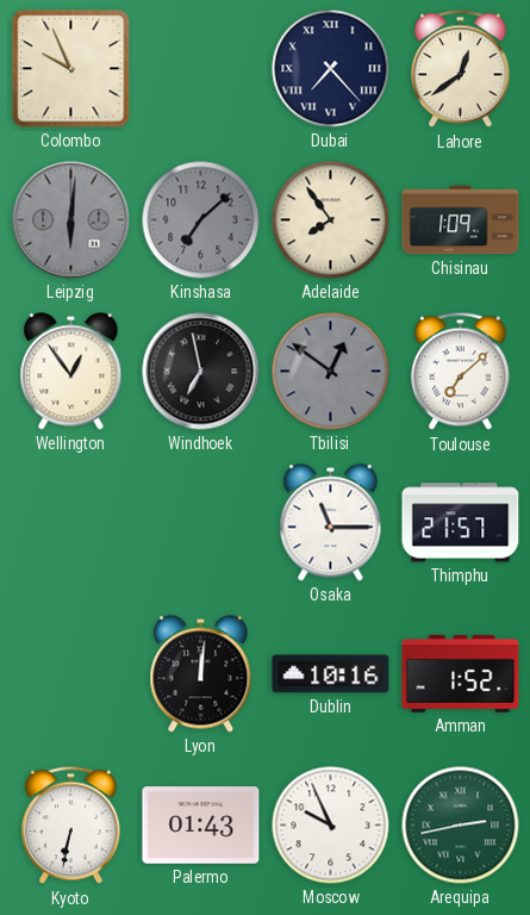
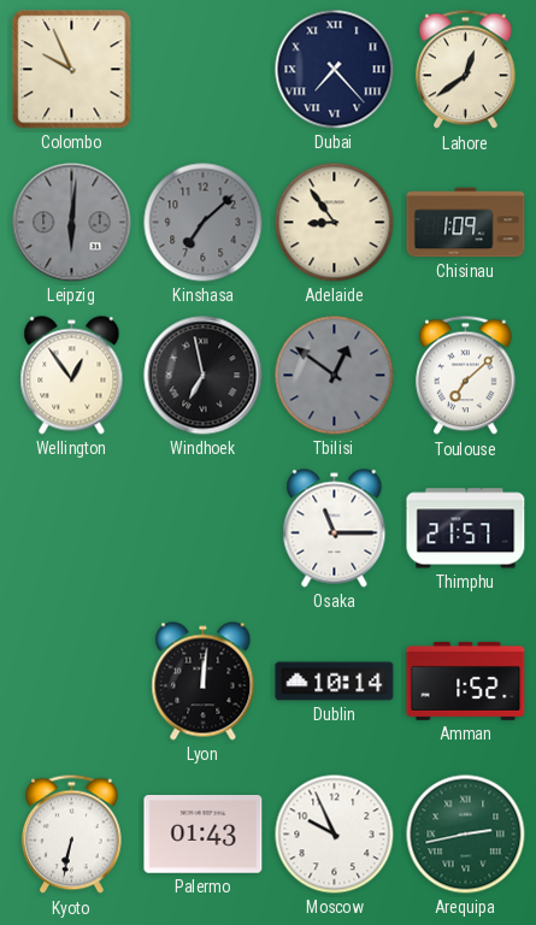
Adelaide: 7:54 -> 8:54 (335, 223)
Dublin: 10:16 -> 10:14 (335, 682)
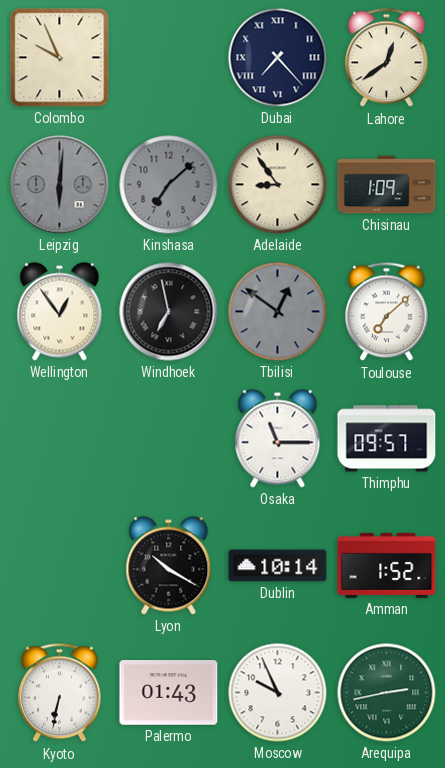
Thimphu: 21:57 -> 09:57 (387, 439)
Lyon: 12:01 -> 10:20 (169, 566)
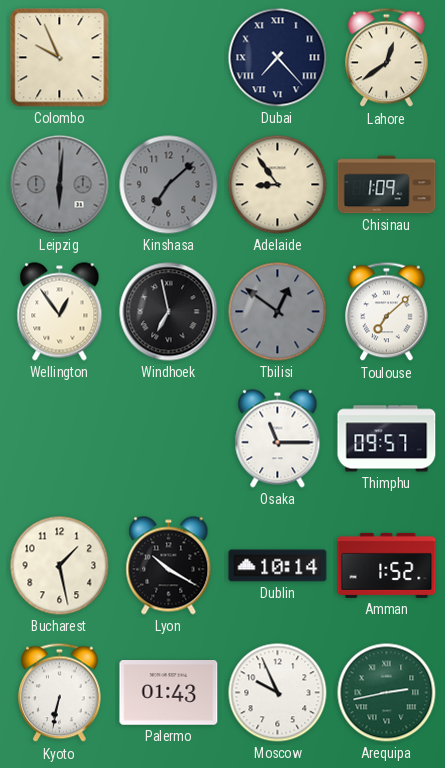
Bucharest: none -> 1:28 (60, 566)
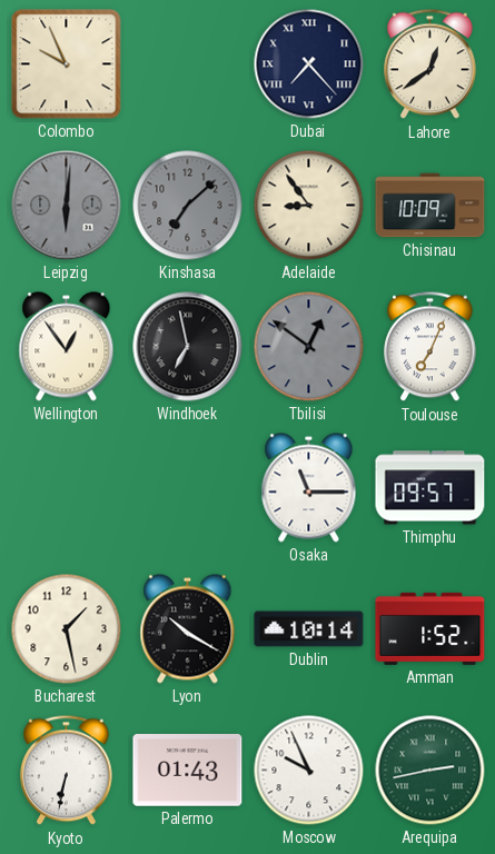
Chisinau: 1:09 -> 10:09 (430, 206)
Toulouse: 7:08 -> 7:04 (430, 347)
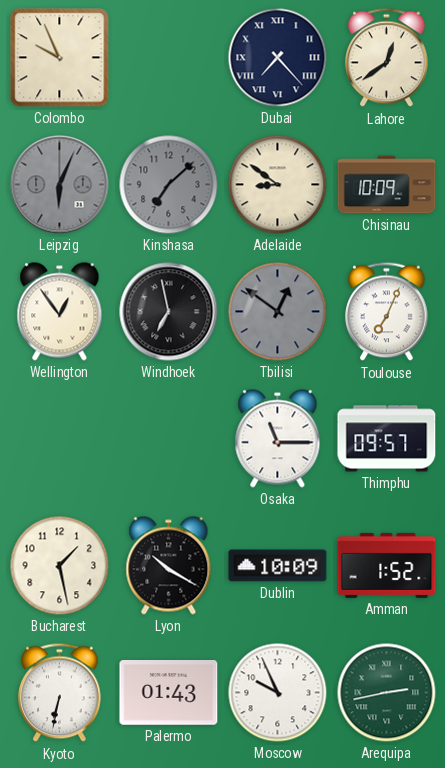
Leipzig: 6:01 -> 6:04 (60, 185)
Adelaide: 8:54 -> 8:51 (278, 185)
Dublin: 10:14 -> 10:09 (278, 566)
